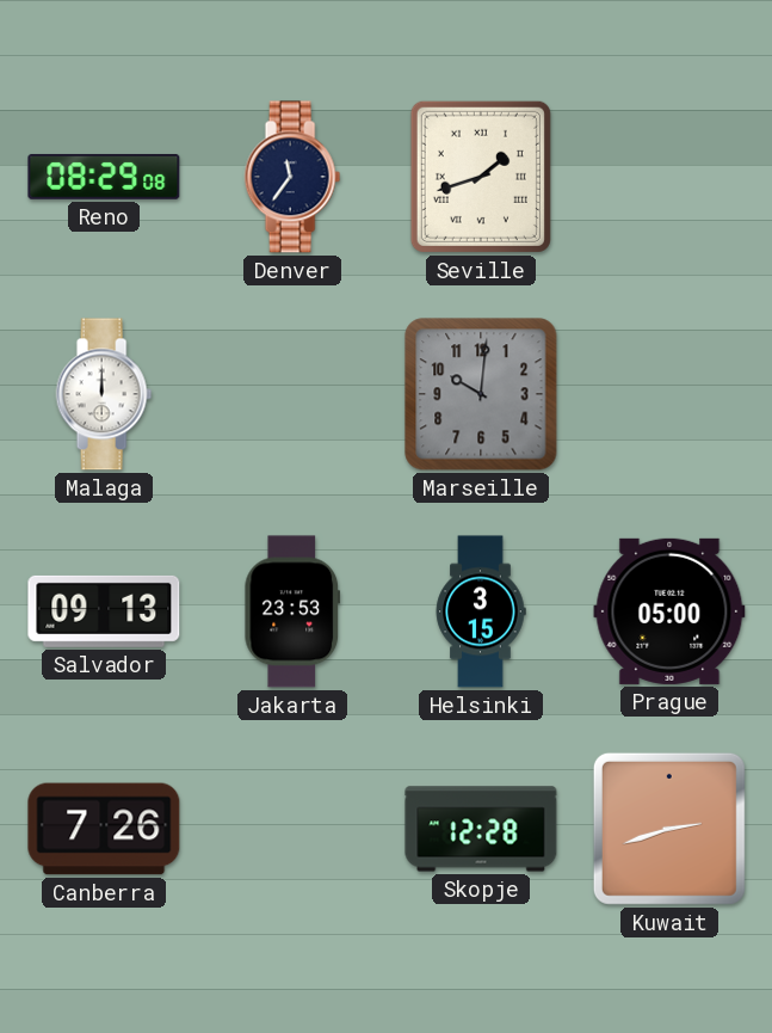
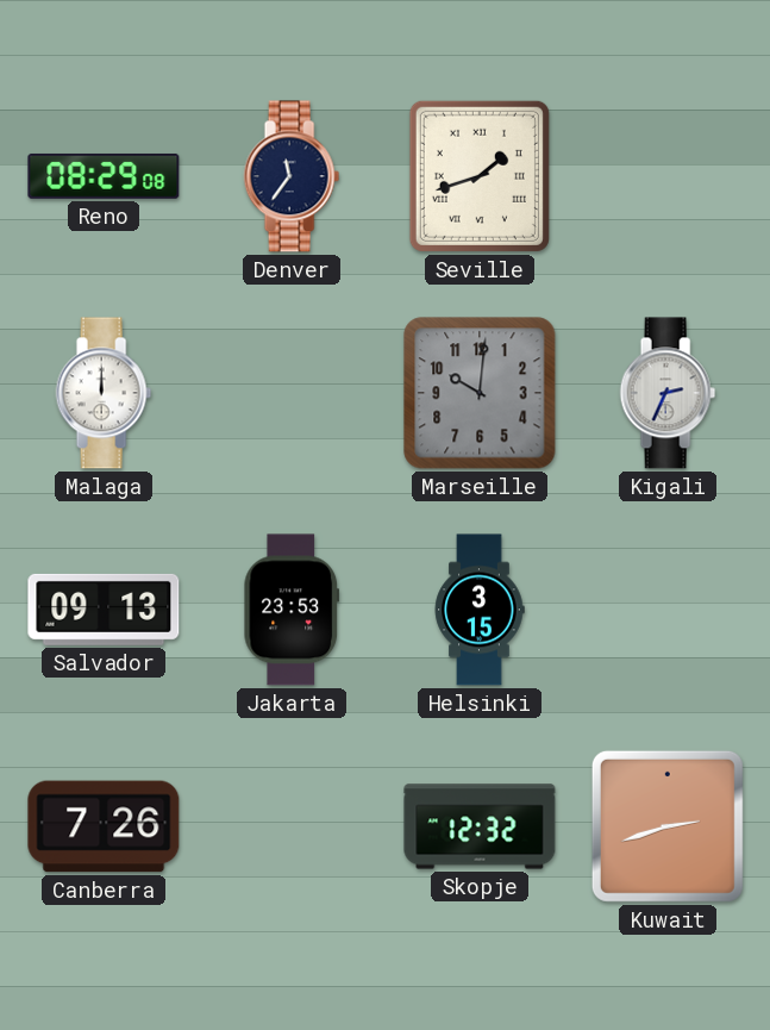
Kigali: none -> 2:34 (668, 393)
Prague: 05:00 -> none (669, 611)
Skopje: 12:28 -> 12:32 (480, 826)
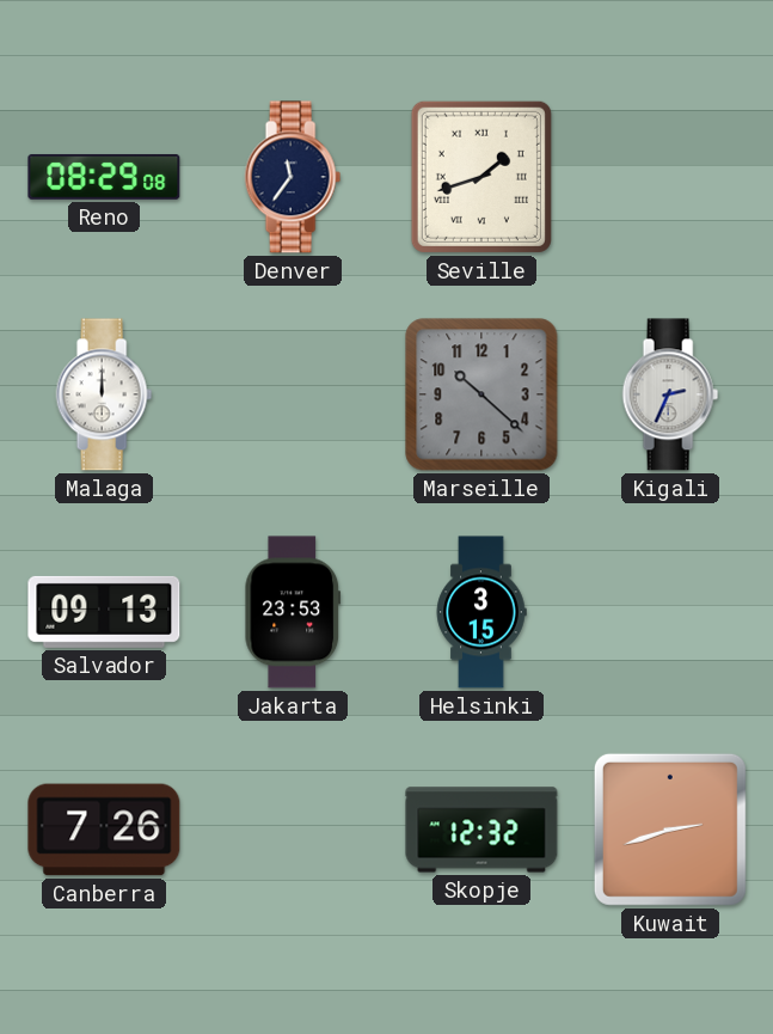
Marseille: 10:01 -> 10:22 (481, 394)
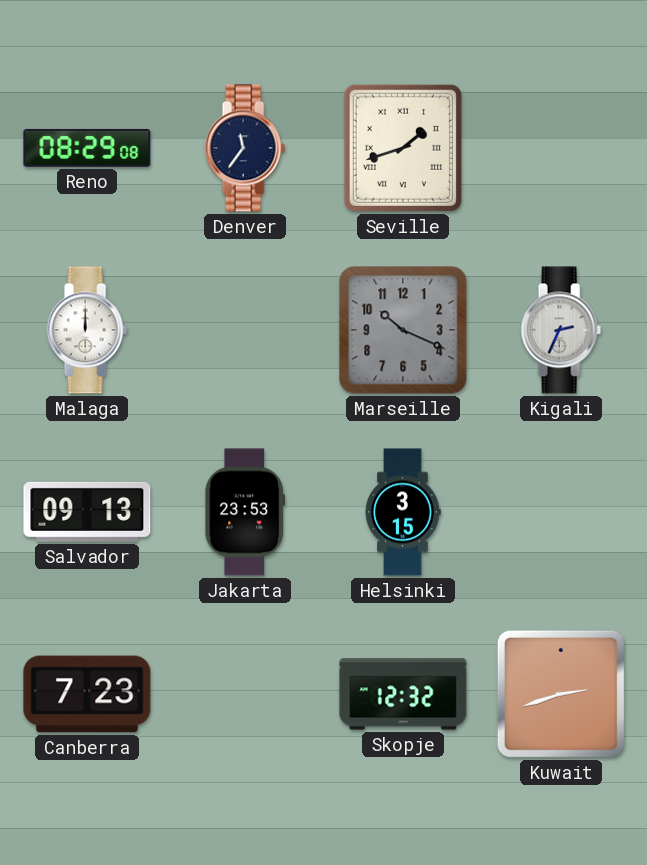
Marseille: 10:22 -> 10:19 (403, 330)
Canberra: 7:26 -> 7:23 (87, 694)
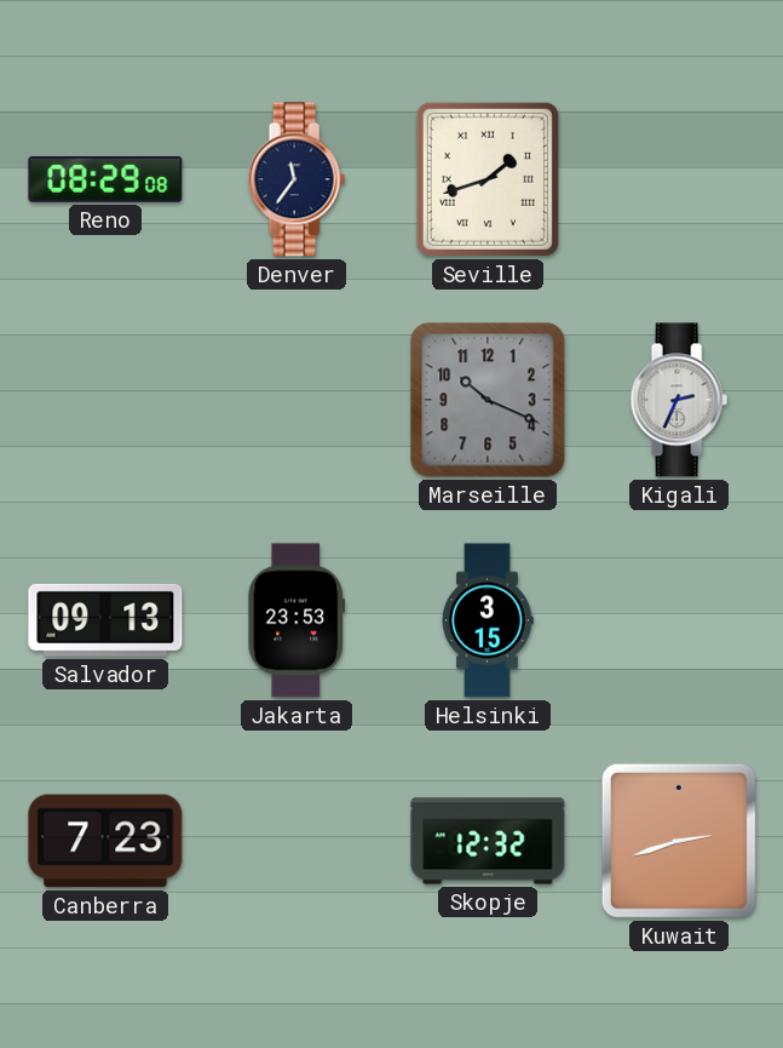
Malaga: 12:00 -> none (87, 330)
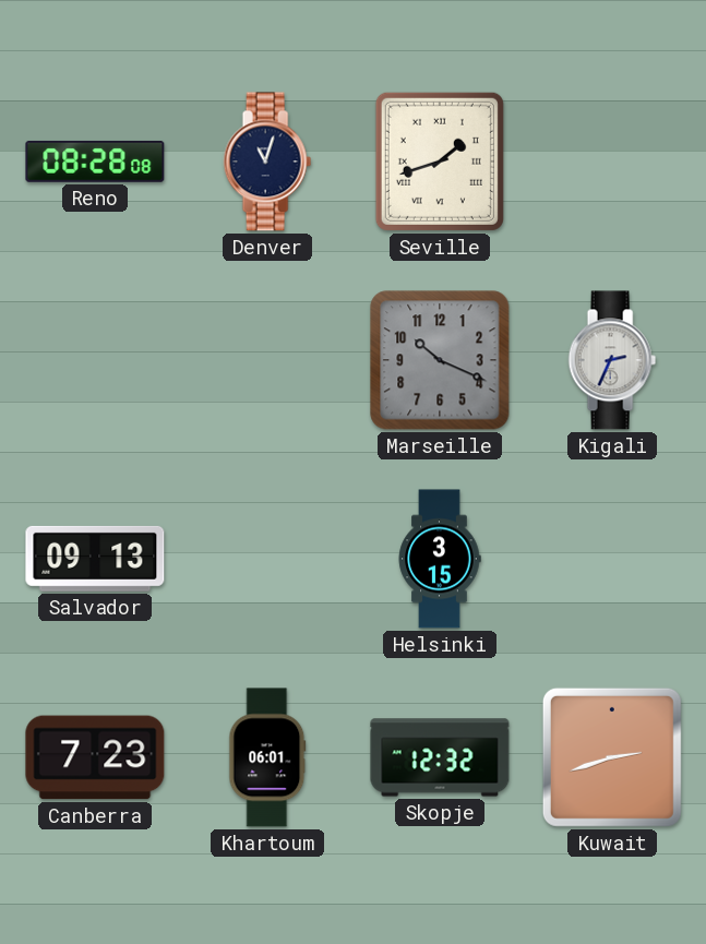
Reno: 08:29 -> 08:28 (95, 162)
Denver: 11:36 -> 11:03 (267, 162)
Jakarta: 23:53 -> none (296, 620)
Khartoum: none -> 06:01 (267, 757)
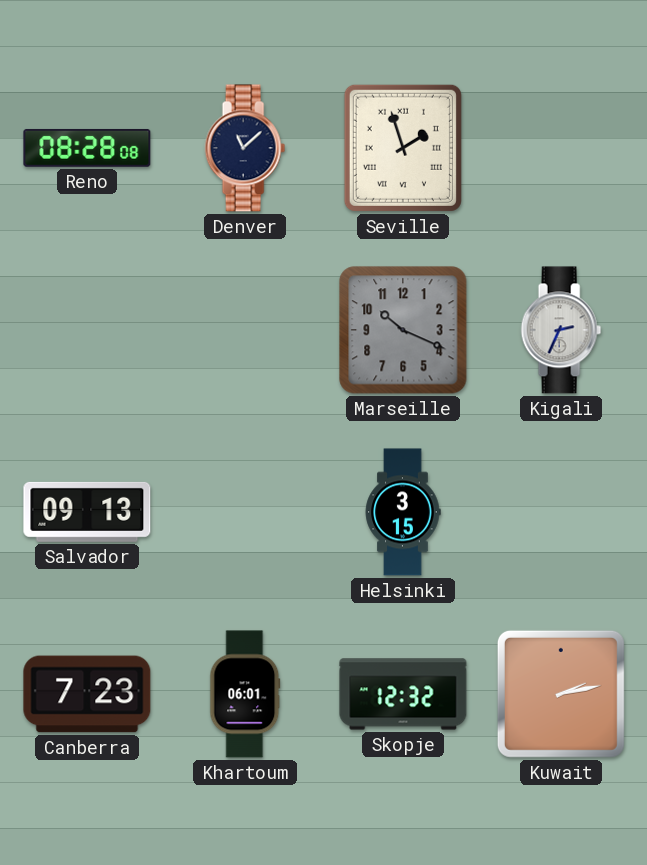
Denver: 11:03 -> 11:08 (245, 148)
Seville: 1:42 -> 1:57 (403, 148)
Kuwait: 2:42 -> 2:13 (561, 694)
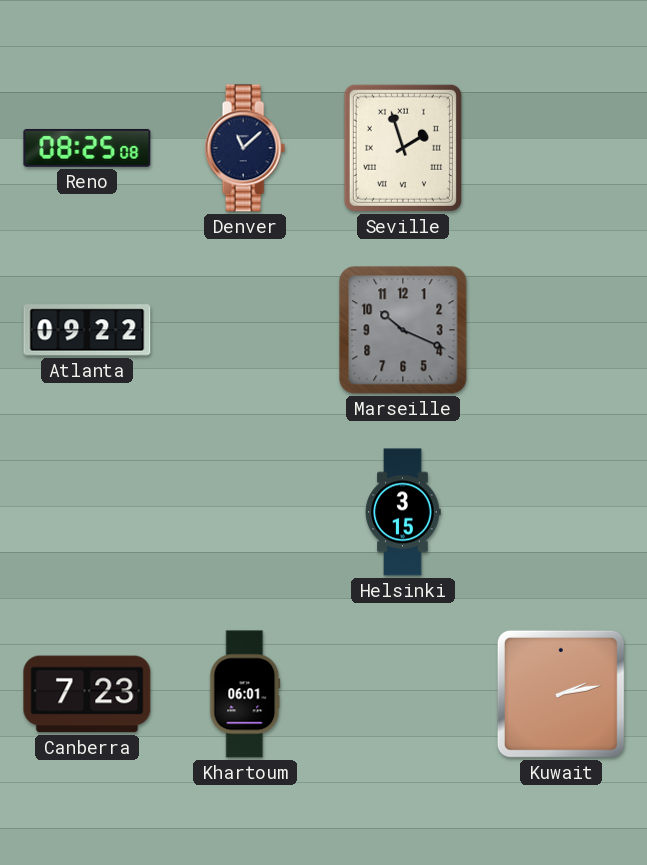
Reno: 08:28 -> 08:25 (87, 148)
Atlanta: none -> 09:22 (87, 330)
Kigali: 2:34 -> none (561, 330)
Salvador: 09:13 -> none (87, 512)
Skopje: 12:32 -> none (403, 694)
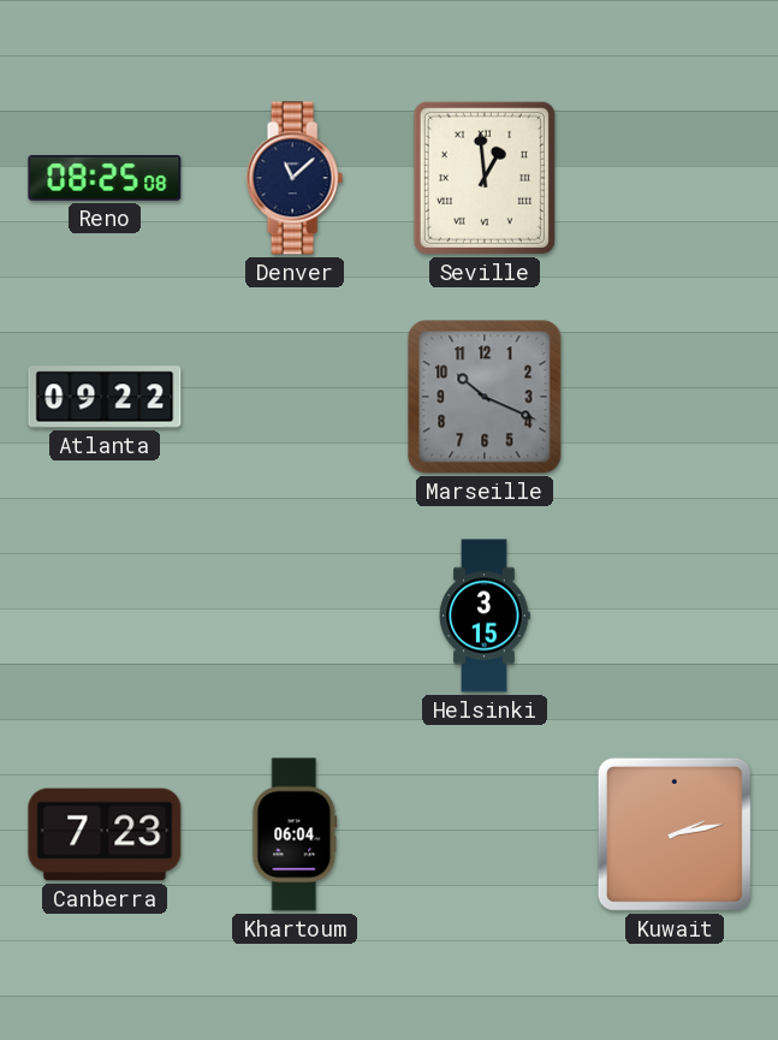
Seville: 1:57 -> 12:59 (485, 178)
Khartoum: 06:01 -> 06:04 (295, 834)
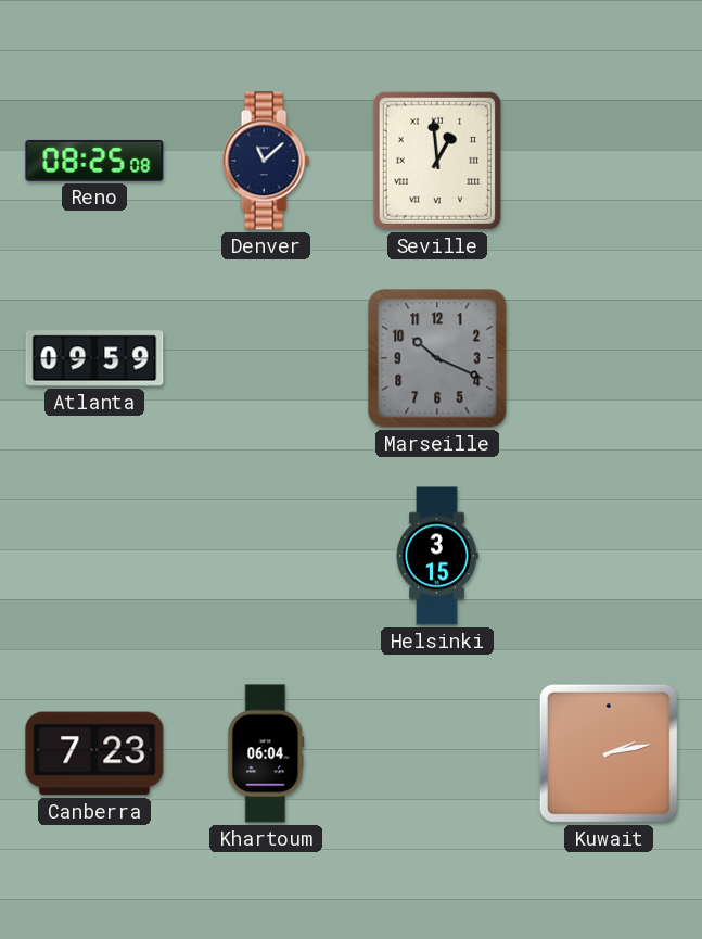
Atlanta: 09:22 -> 09:59 (94, 358)
